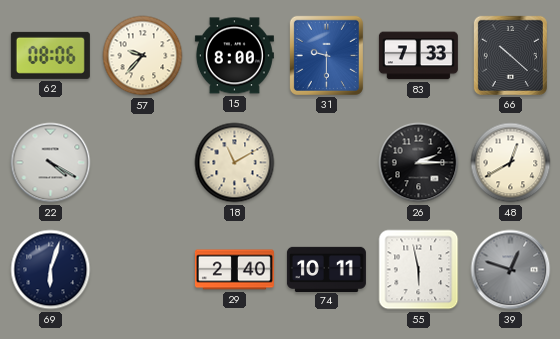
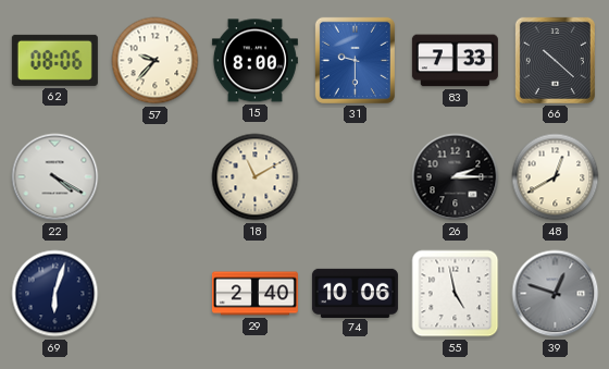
74: 10:11 -> 10:06 (355, 293)
55: 5:58 -> 4:58 (456, 294)
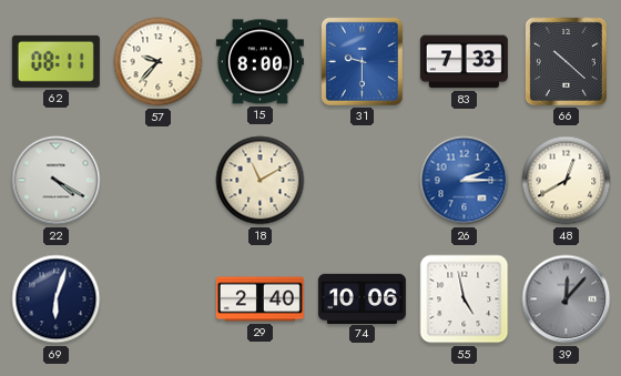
62: 08:06 -> 08:11 (55, 61)
26 dial: black -> blue (465, 181)
39: 12:48 -> 12:07 (567, 299)
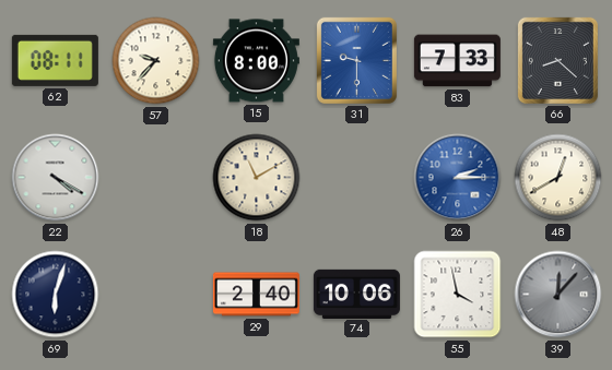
66: 10:22 -> 8:22 (557, 60)
55: 4:58 -> 3:58 (458, 295)
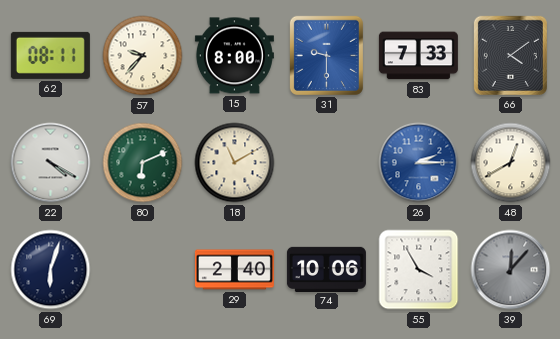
66: 8:22 -> 4:09 (510, 55)
80: none -> 6:11 (143, 163)
55: 3:58 -> 3:55 (419, 270)
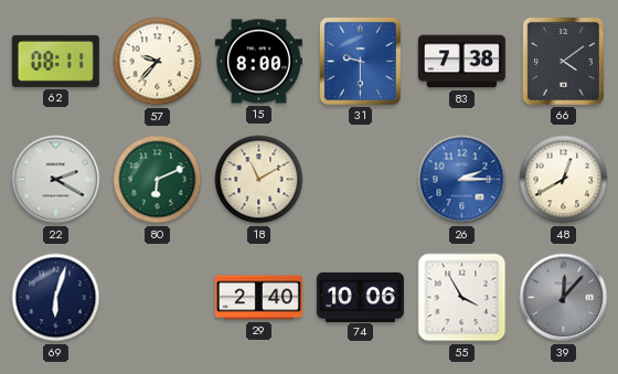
83: 7:33 -> 7:38 (461, 62)
22: 4:20 -> 2:20 (56, 180)
